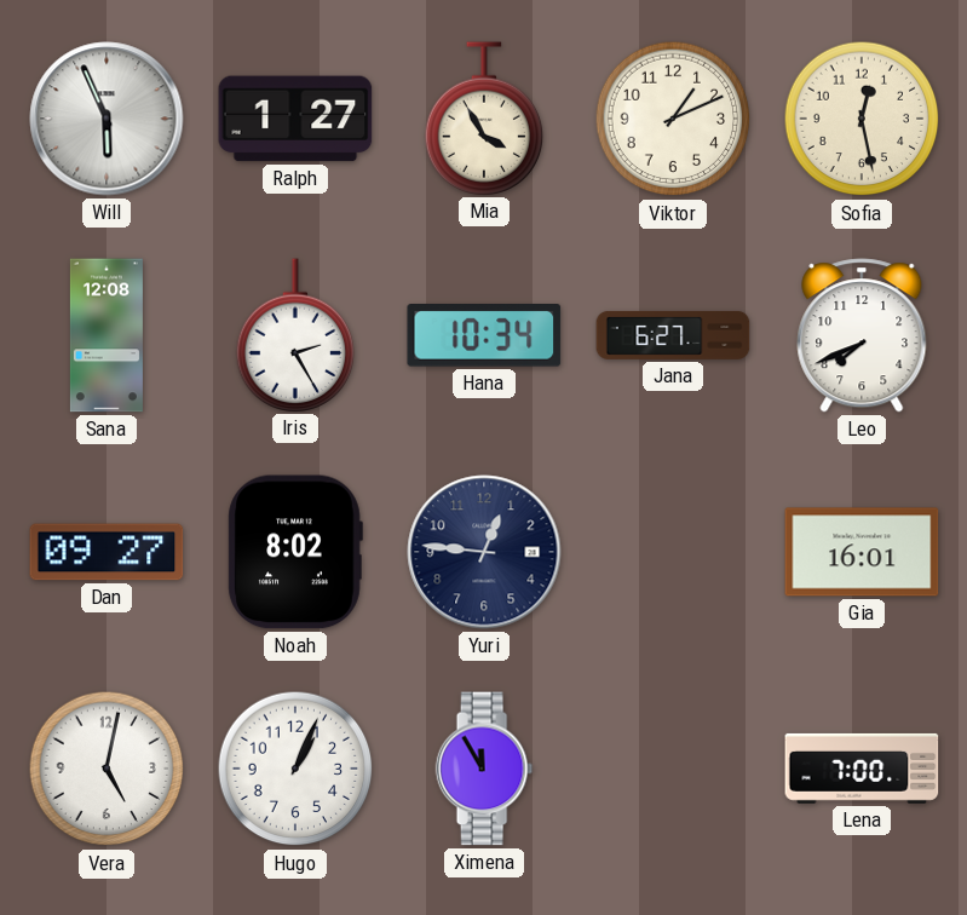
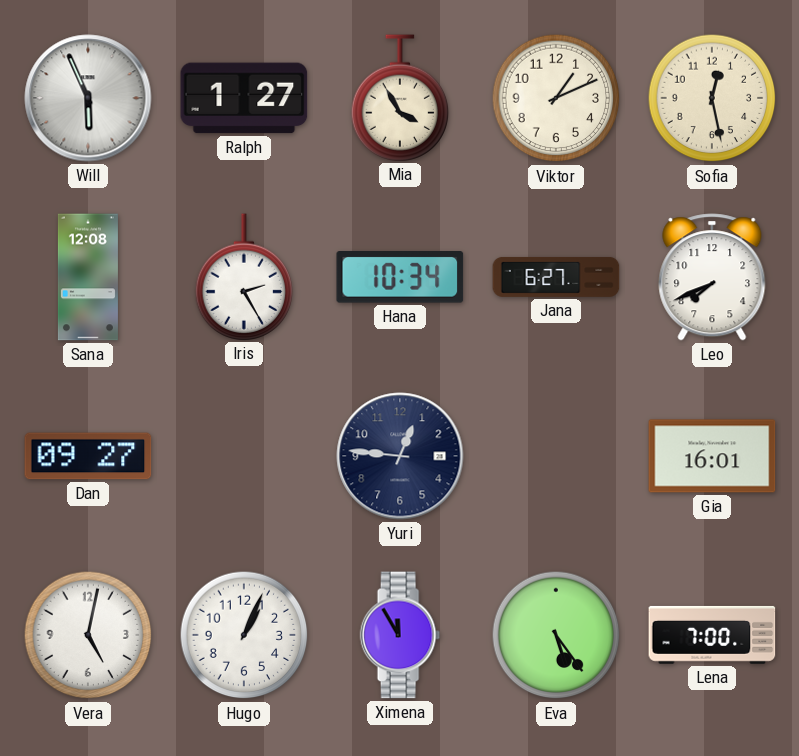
Noah: 8:02 -> none (295, 552)
Eva: none -> 5:24 (556, 635)
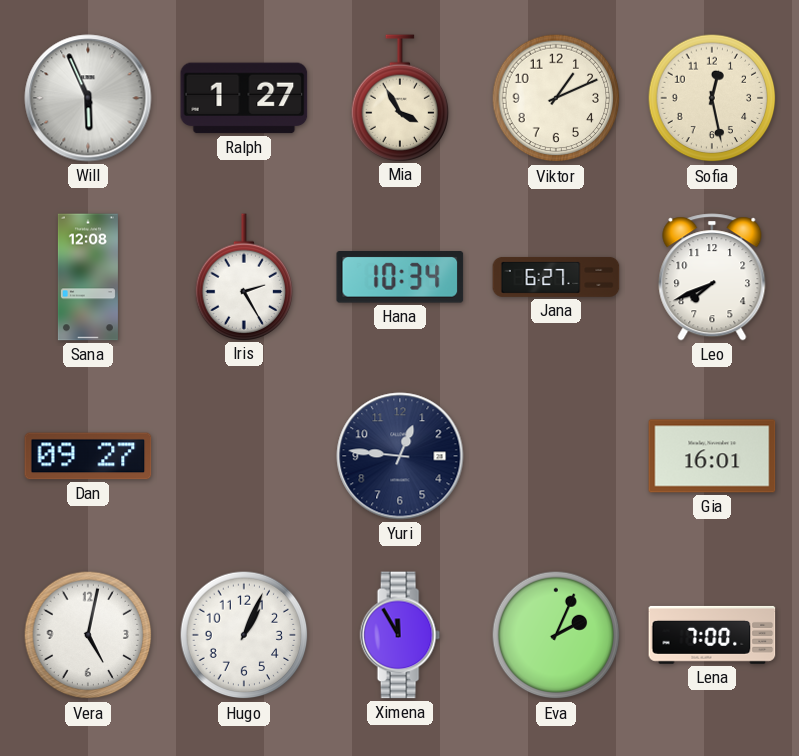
Eva: 5:24 -> 2:04 (556, 635)
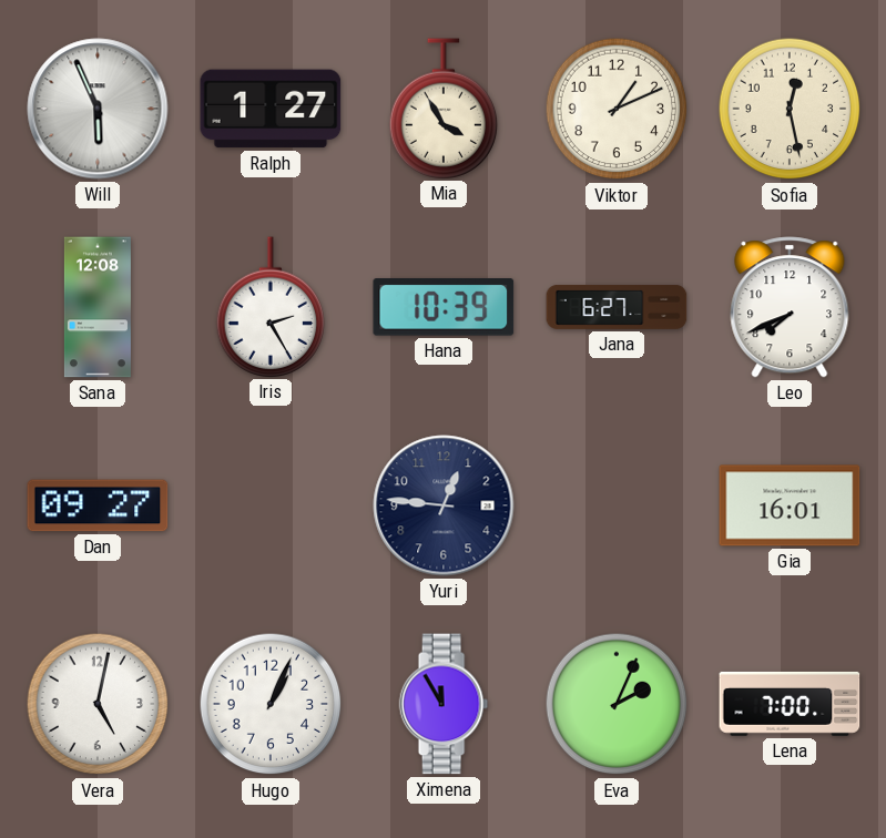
Hana: 10:34 -> 10:39 (444, 308)
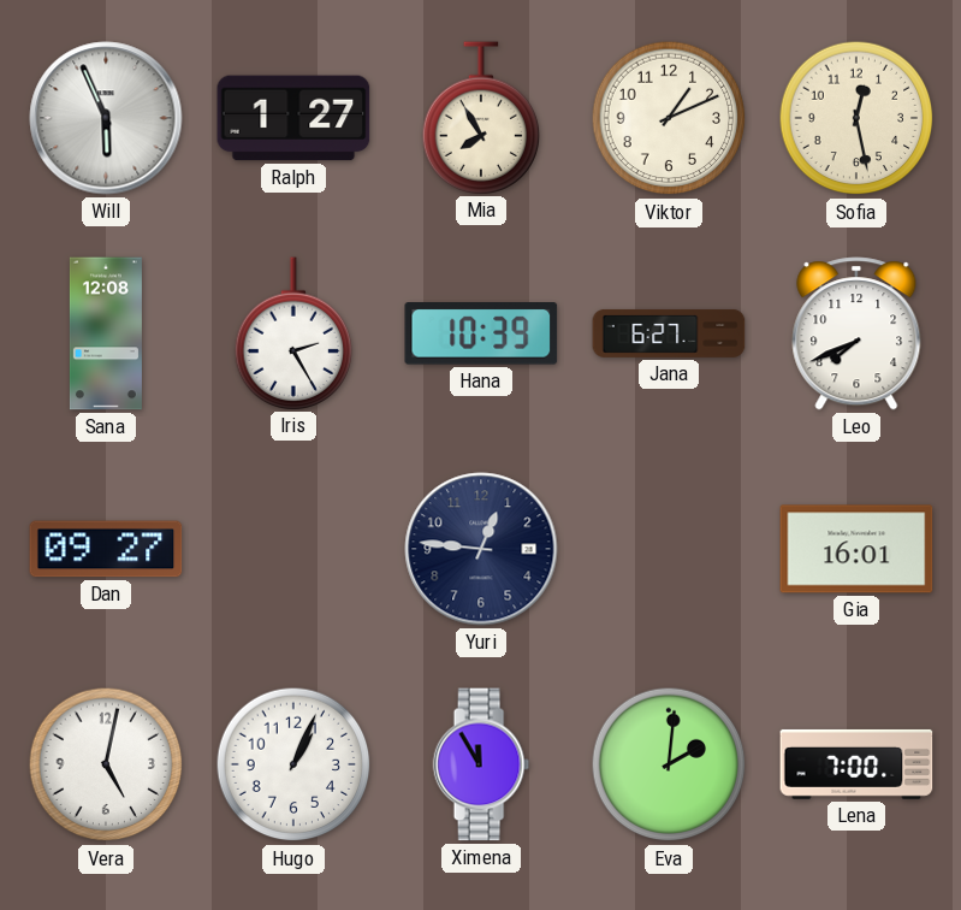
Mia: 3:55 -> 7:55 (481, 118)
Eva: 2:04 -> 2:01 (669, 764)
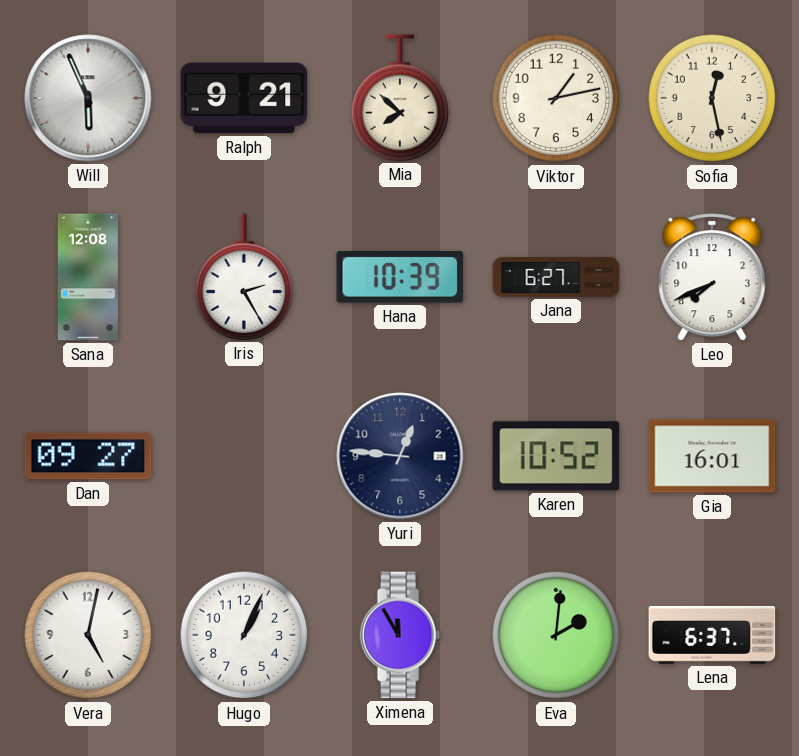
Ralph: 1:27 -> 9:21 (244, 98)
Mia: 7:55 -> 7:52 (400, 98)
Viktor: 1:11 -> 1:13 (556, 98)
Karen: none -> 10:52 (556, 456)
Lena: 7:00 -> 6:37 (712, 635)
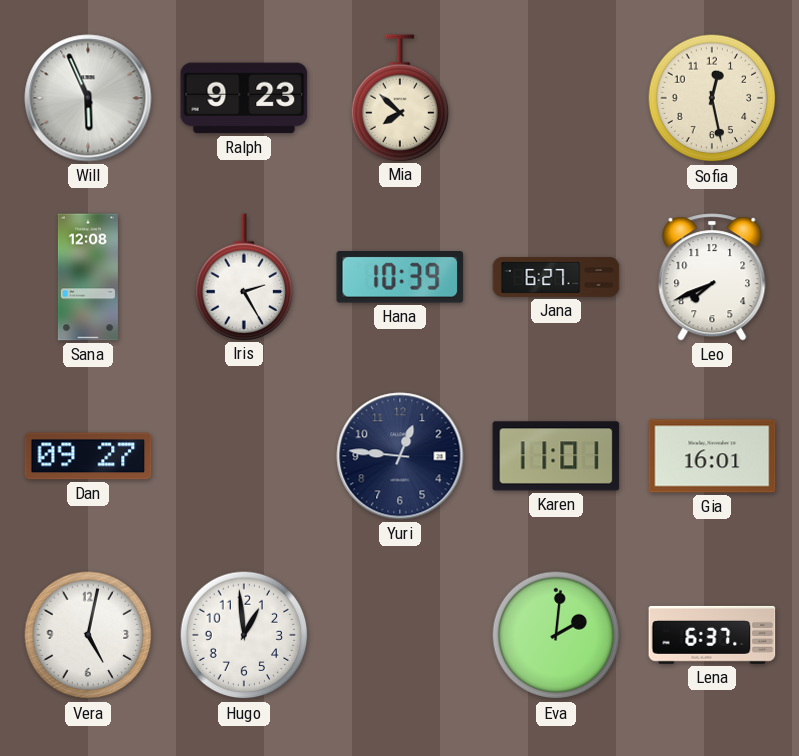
Ralph: 9:21 -> 9:23 (244, 98)
Viktor: 1:13 -> none (556, 98)
Karen: 10:52 -> 11:01 (556, 456)
Hugo: 1:04 -> 12:59 (244, 635)
Ximena: 11:55 -> none (400, 635)
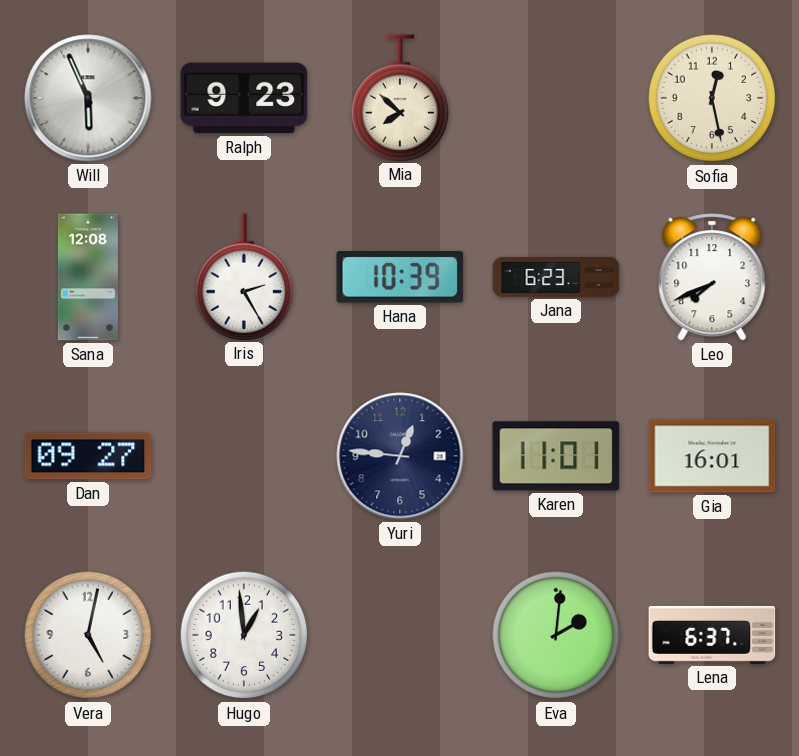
Jana: 6:27 -> 6:23 (556, 277)
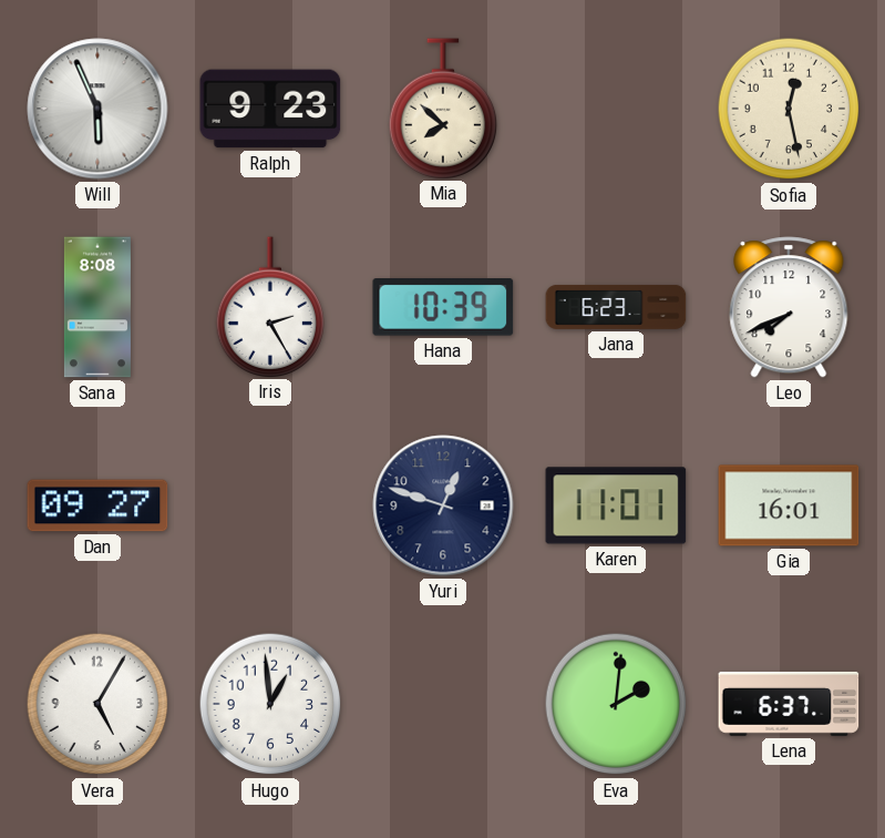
Sana: 12:08 -> 8:08 (97, 307)
Yuri: 12:46 -> 12:48 (443, 505)
Vera: 5:02 -> 5:05 (97, 704)
